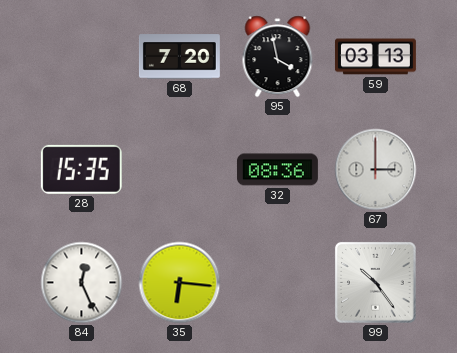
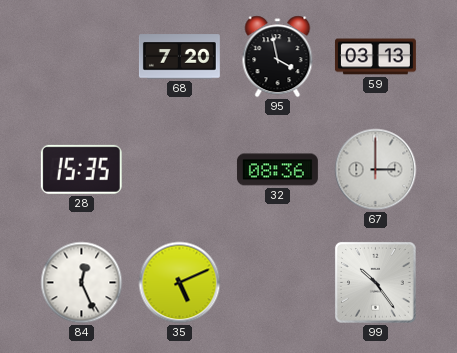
35: 6:16 -> 5:11 (180, 283)
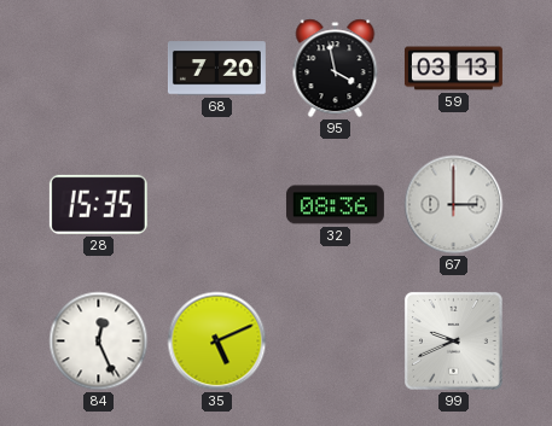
99: 10:24 -> 9:41 (454, 342)
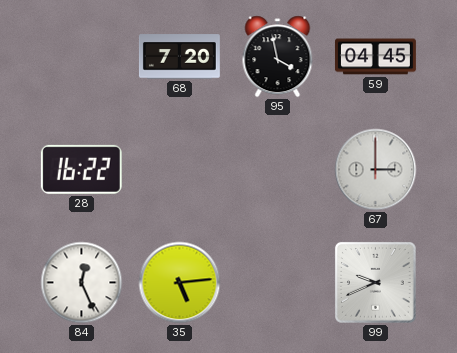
59: 03:13 -> 04:45 (375, 57)
28: 15:35 -> 16:22 (81, 169)
32: 08:36 -> none (335, 205)
35: 5:11 -> 5:14 (180, 283)
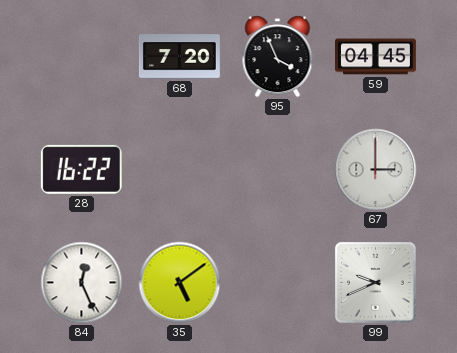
95: 3:58 -> 3:56 (278, 57)
35: 5:14 -> 5:09 (180, 283)
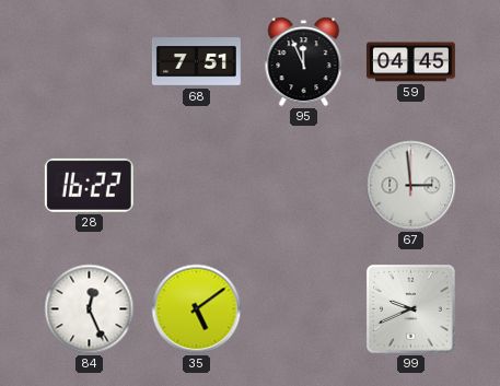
68: 7:20 -> 7:51 (196, 62)
95: 3:56 -> 11:56 (304, 62)
67: 3:00 -> 2:59 (411, 186)
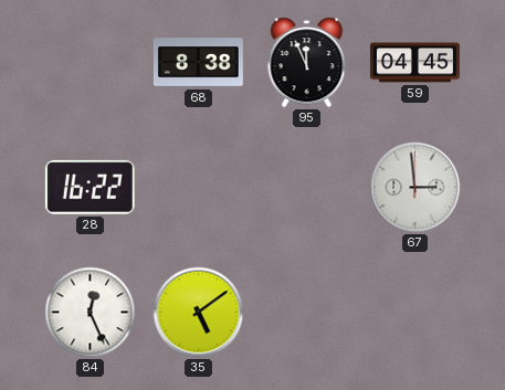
68: 7:51 -> 8:38 (198, 63)
99: 9:41 -> none (411, 309)
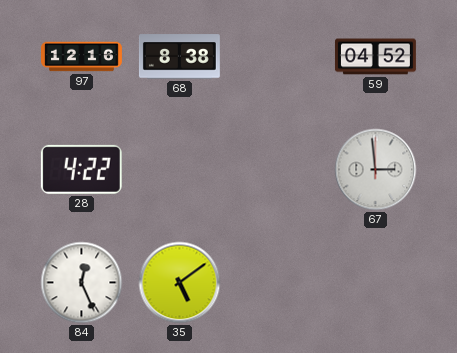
97: none -> 12:16 (82, 57)
95: 11:56 -> none (307, 63)
59: 04:45 -> 04:52 (375, 57)
28: 16:22 -> 4:22 (81, 169)
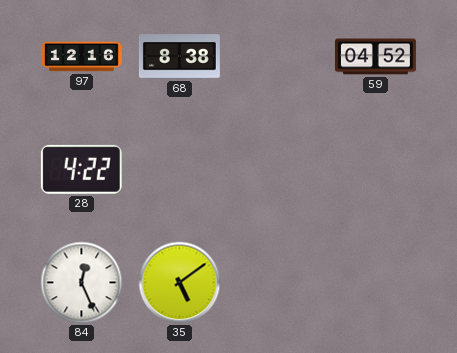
67: 2:59 -> none (376, 170)
